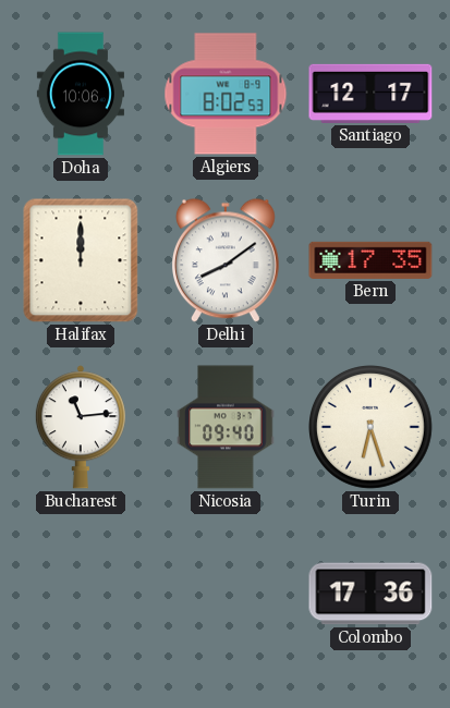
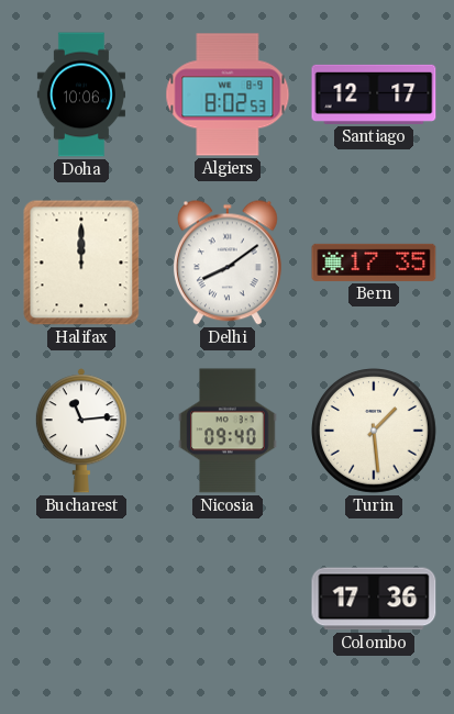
Turin: 6:27 -> 1:29 (375, 432)
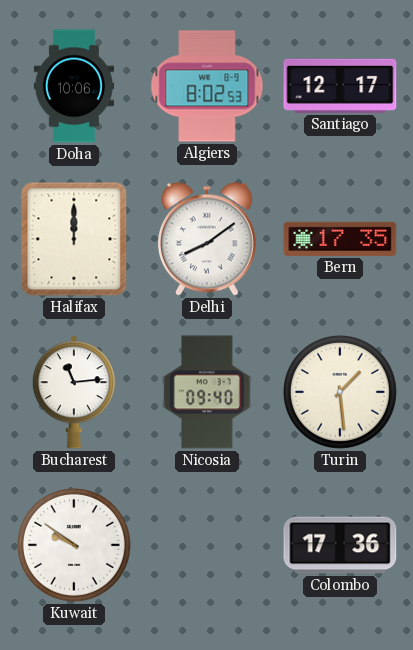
Kuwait: none -> 9:51 (75, 546)
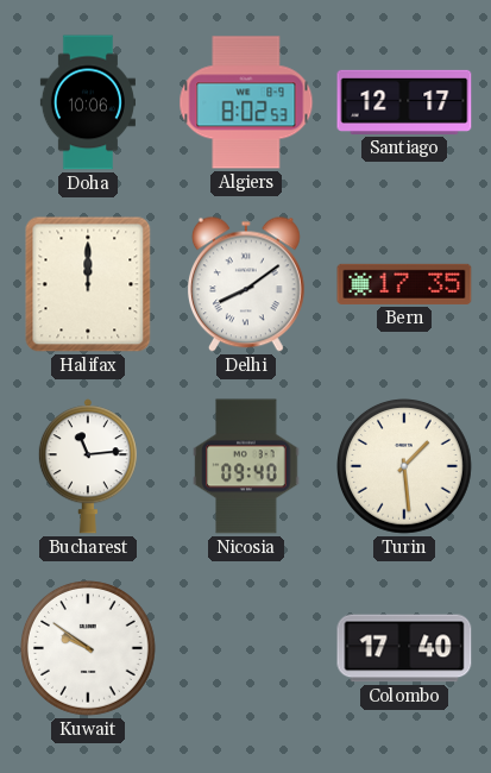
Colombo: 17:36 -> 17:40 (404, 648)
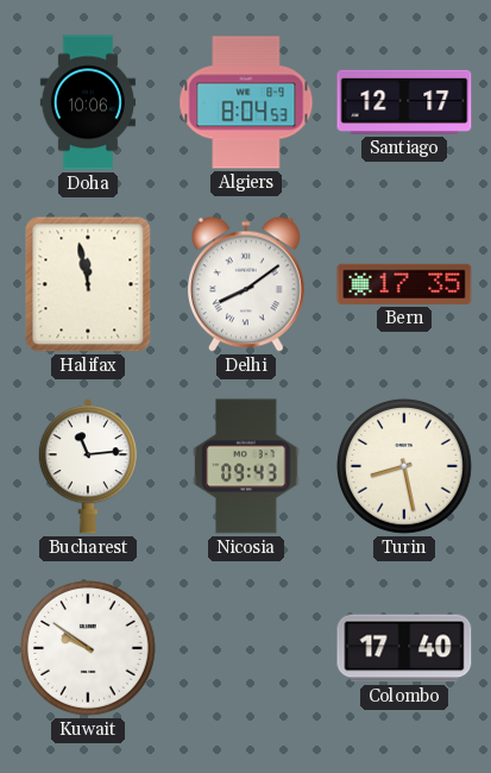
Algiers: 8:02 -> 8:04 (246, 102)
Halifax: 12:00 -> 11:58 (88, 284)
Nicosia: 09:40 -> 09:43 (246, 466)
Turin: 1:29 -> 8:28 (405, 467)
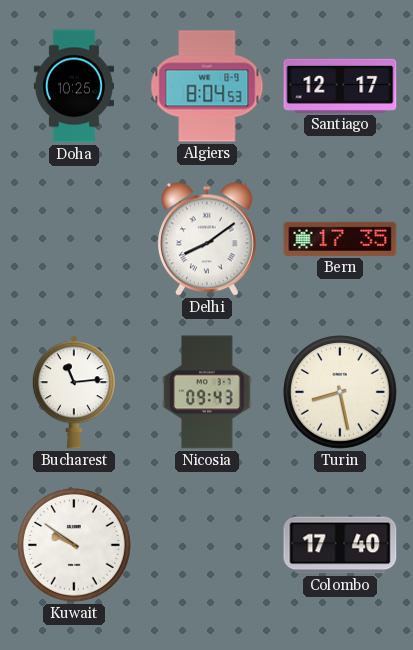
Doha: 10:06 -> 10:25 (74, 86)
Halifax: 11:58 -> none (88, 284)
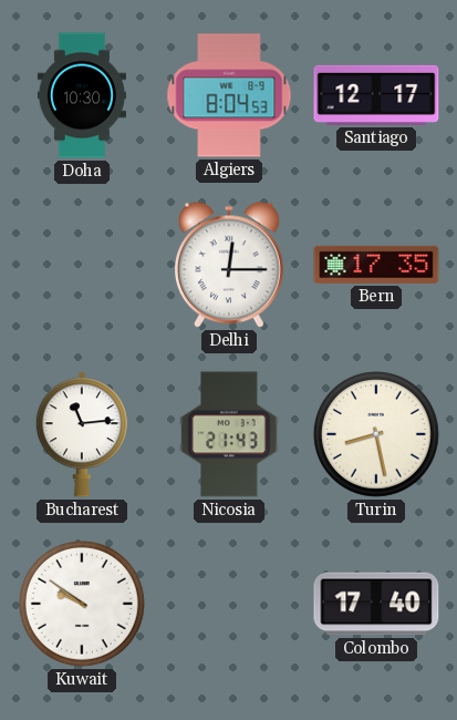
Doha: 10:25 -> 10:30 (82, 95)
Delhi: 8:09 -> 12:15 (229, 265)
Nicosia: 09:43 -> 21:43 (229, 434)
